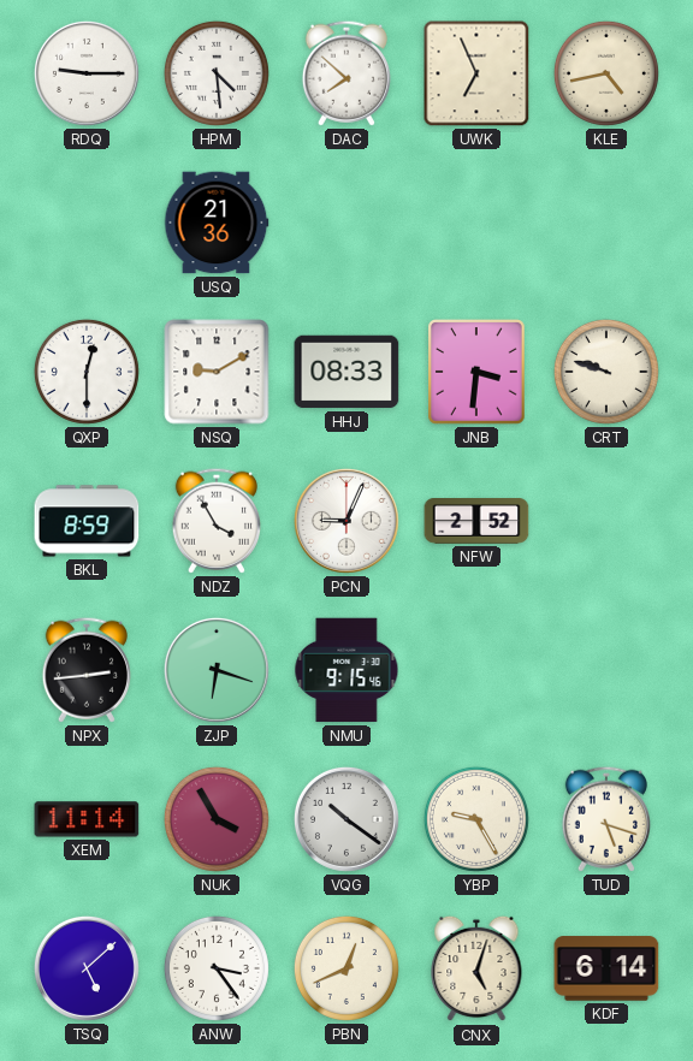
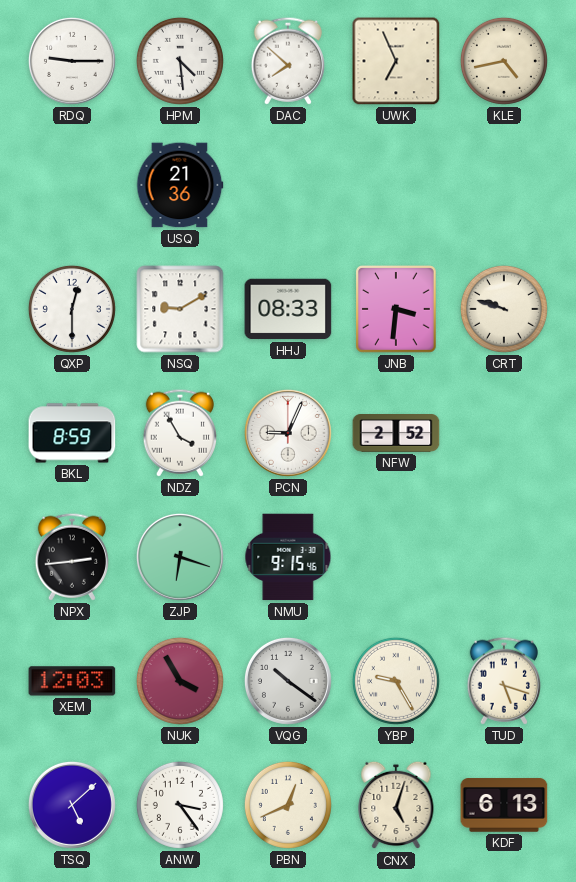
XEM: 11:14 -> 12:03 (72, 681)
KDF: 6:14 -> 6:13 (504, 805)
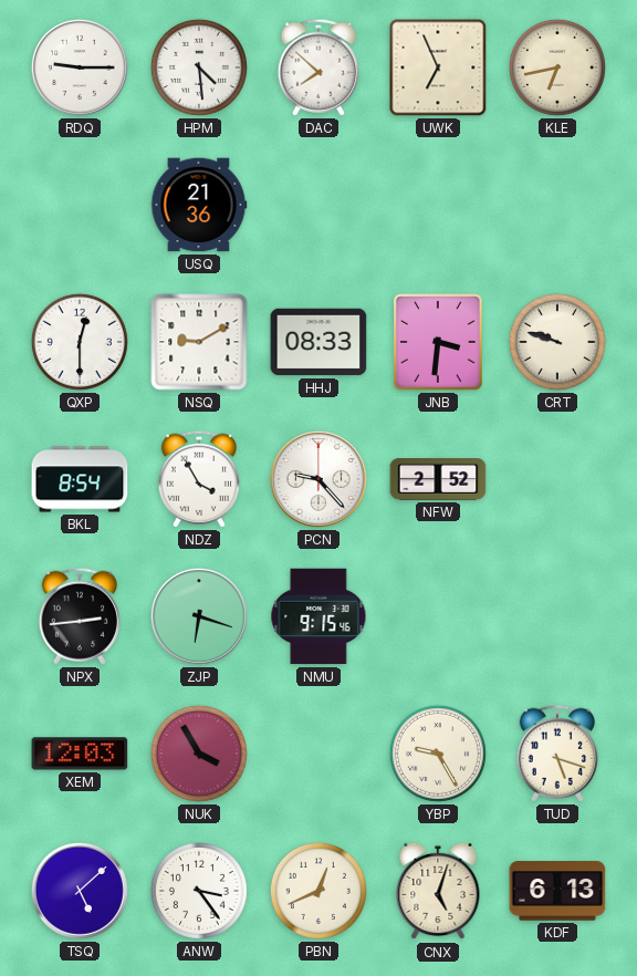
KLE: 4:43 -> 6:43 (557, 68)
BKL: 8:59 -> 8:54 (80, 479)
PCN: 9:04 -> 9:23 (318, 479)
VQG: 10:21 -> none (288, 681)
